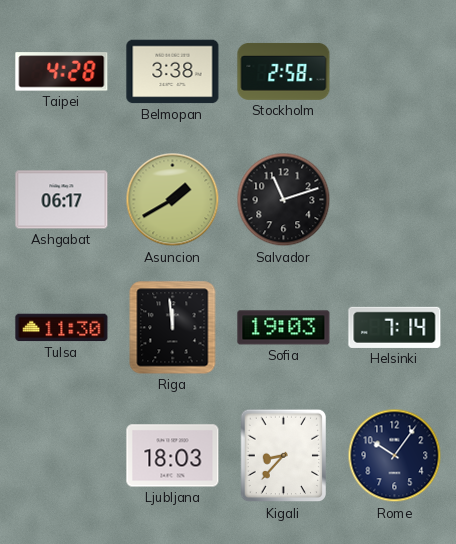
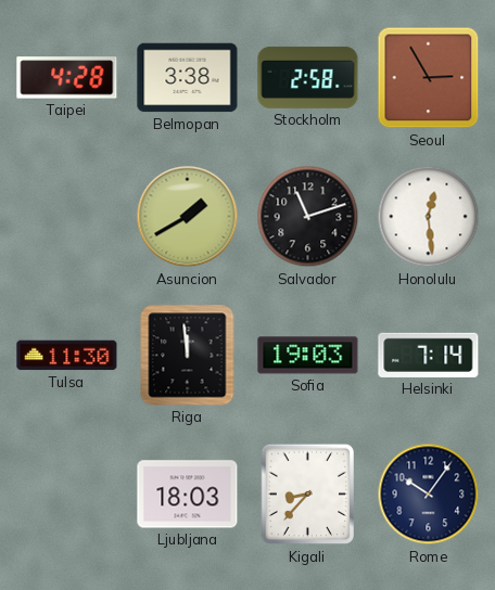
Seoul: none -> 2:55 (429, 78)
Ashgabat: 06:17 -> none (62, 200)
Honolulu: none -> 12:29 (429, 217)
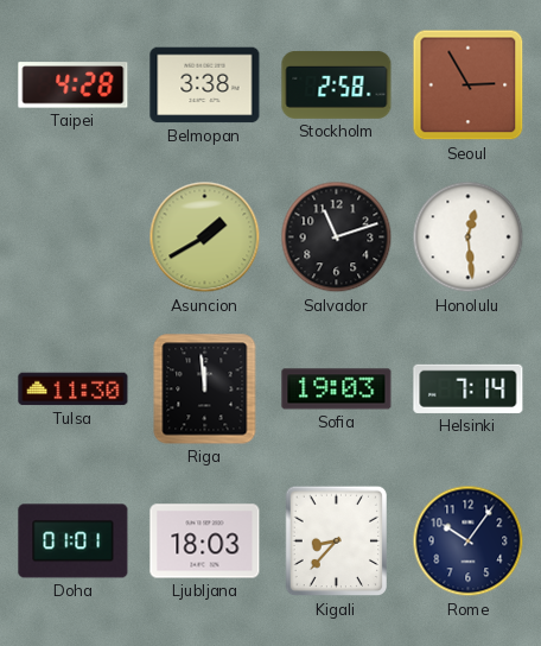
Doha: none -> 01:01 (74, 541)
